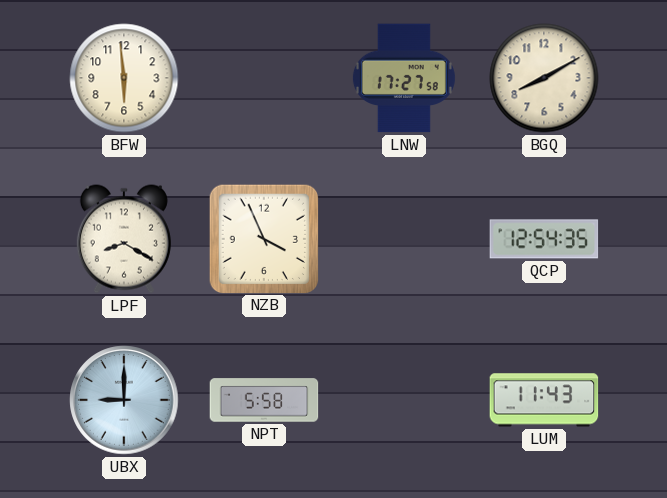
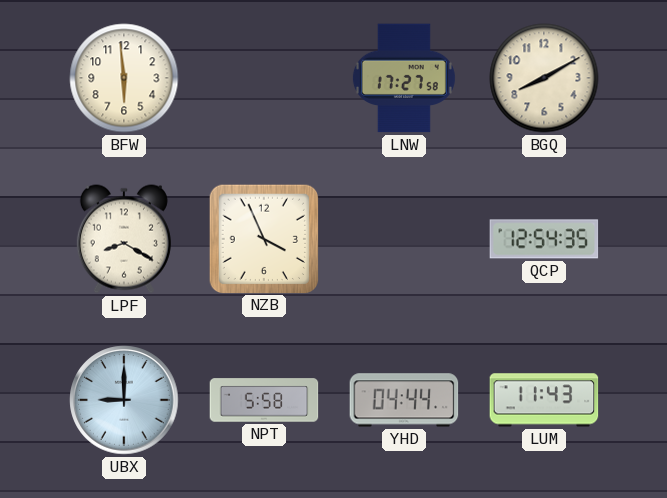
YHD: none -> 04:44 (404, 400)
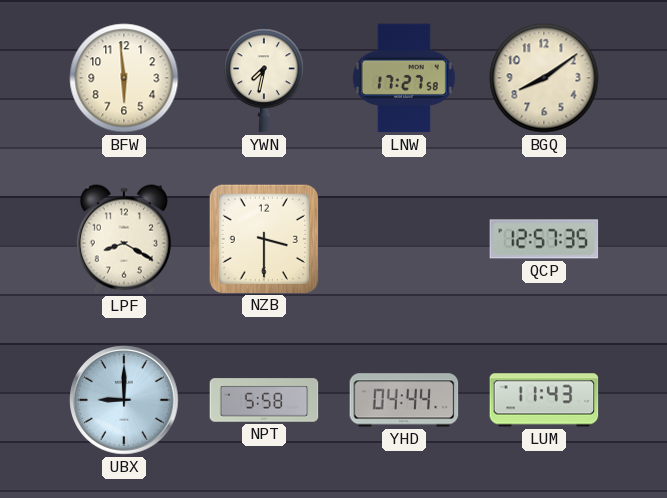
YWN: none -> 7:32 (265, 78)
BGQ: 8:10 -> 8:09 (544, 78)
NZB: 3:56 -> 3:30 (263, 238)
QCP: 12:54 -> 12:57 (544, 239)
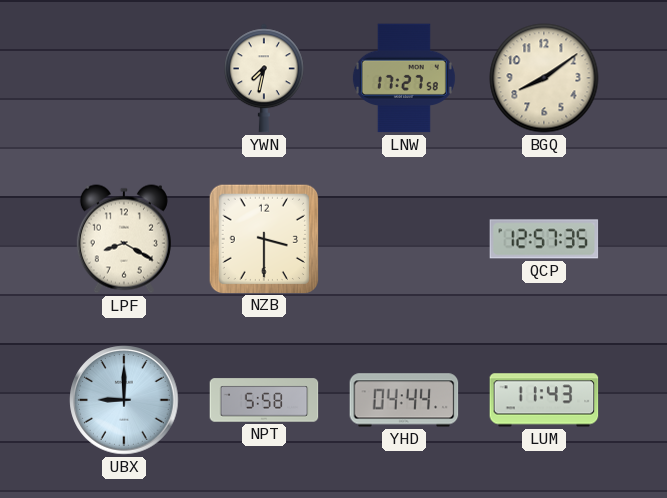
BFW: 5:59 -> none (124, 78)
